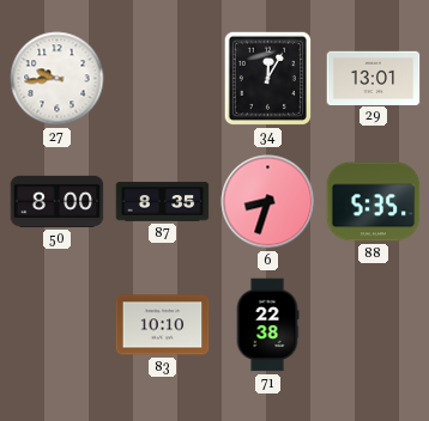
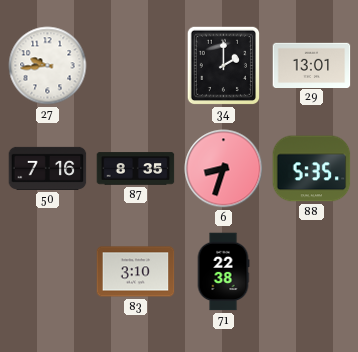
34: 12:05 -> 2:00 (223, 66)
50: 8:00 -> 7:16 (48, 168)
83: 10:10 -> 3:10 (136, 272)
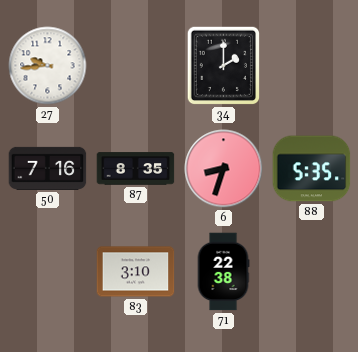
29: 13:01 -> none (312, 65)
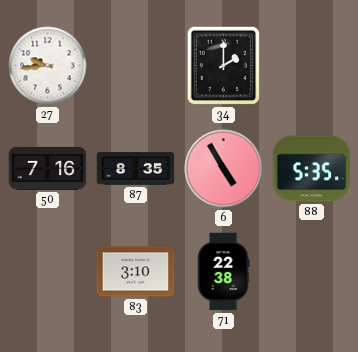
6: 8:33 -> 4:55 (224, 169)
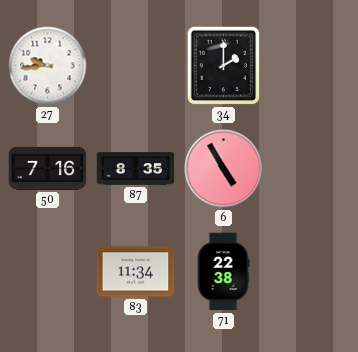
88: 5:35 -> none (312, 169)
83: 3:10 -> 11:34 (136, 272)
